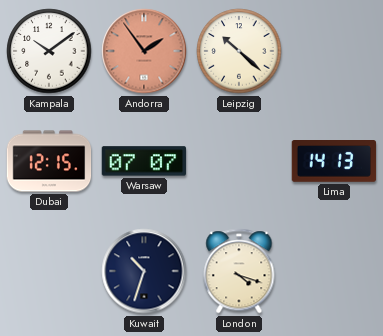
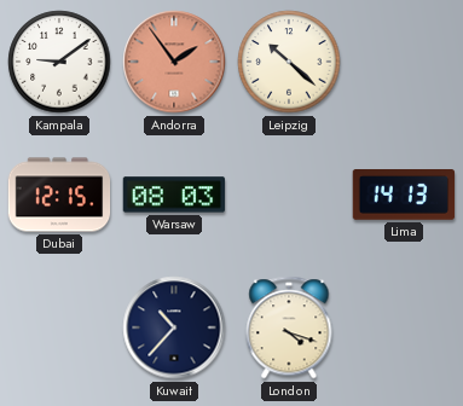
Kampala: 10:09 -> 9:09 (59, 62)
Warsaw: 07:07 -> 08:03 (174, 195)
Kuwait: 10:33 -> 10:37 (174, 327)
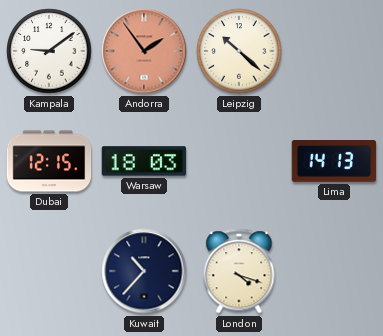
Warsaw: 08:03 -> 18:03 (144, 161)
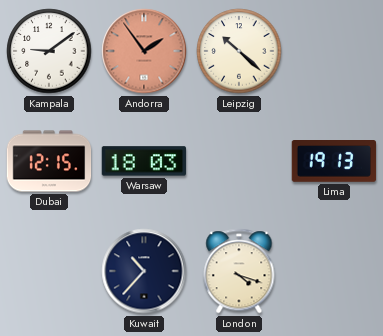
Lima: 14:13 -> 19:13 (334, 162)
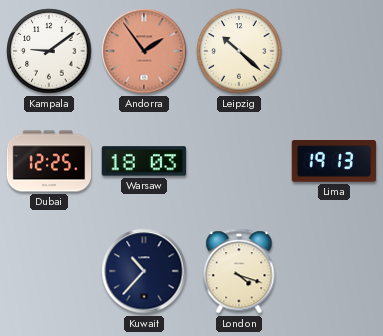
Dubai: 12:15 -> 12:25 (49, 161)
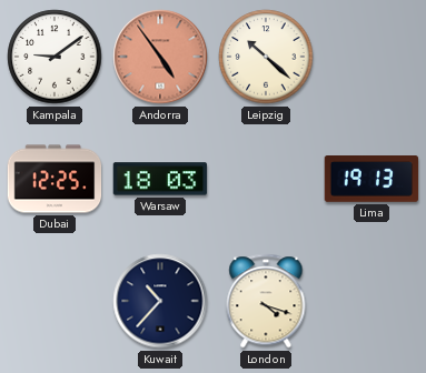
Andorra: 1:54 -> 4:54 (160, 57)
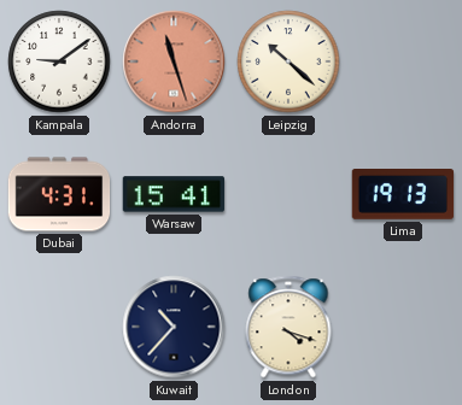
Andorra: 4:54 -> 11:27 (174, 61)
Dubai: 12:25 -> 4:31 (59, 194)
Warsaw: 18:03 -> 15:41 (174, 194)
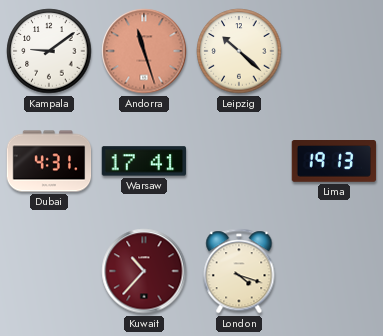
Warsaw: 15:41 -> 17:41 (144, 161)
Kuwait dial: navy -> burgundy (144, 271)
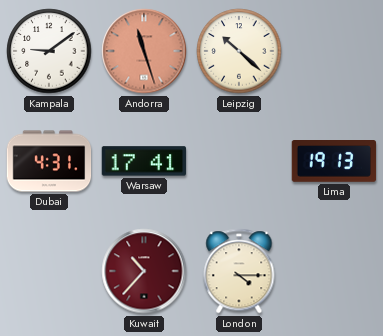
London: 4:18 -> 4:15 (239, 271)
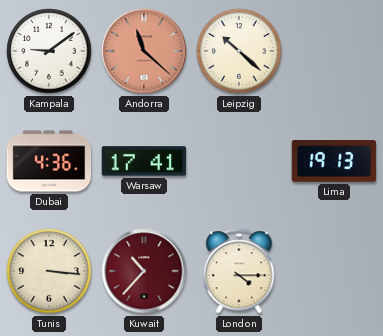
Andorra: 11:27 -> 11:22 (144, 51)
Dubai: 4:31 -> 4:36 (49, 161)
Tunis: none -> 3:16 (49, 271)
